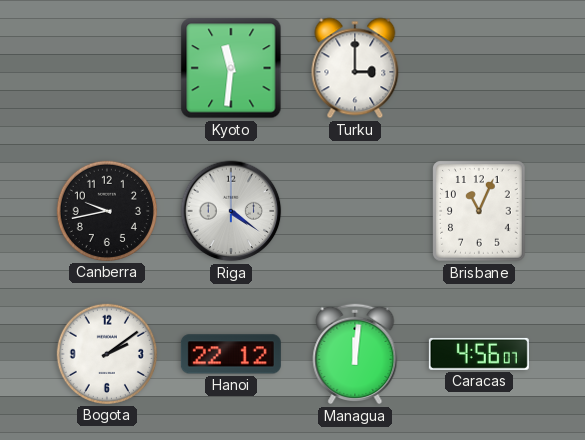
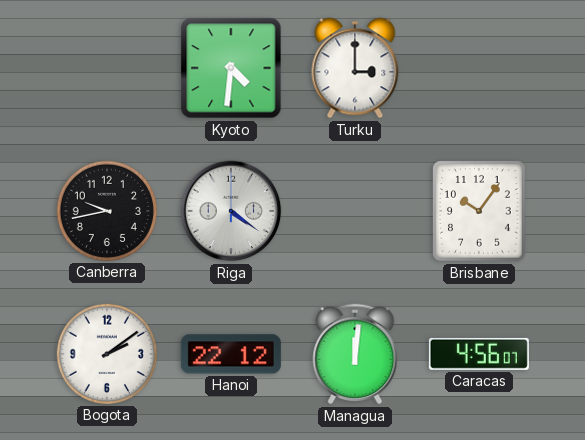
Kyoto: 11:31 -> 4:31 (231, 68)
Brisbane: 11:04 -> 10:06 (479, 211)
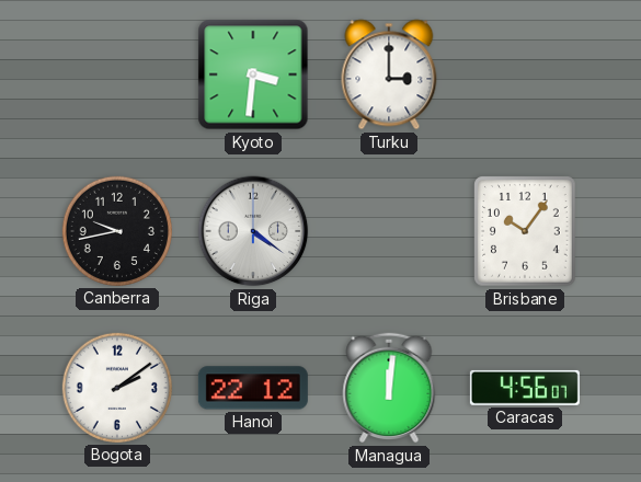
Kyoto: 4:31 -> 3:31 (253, 74)
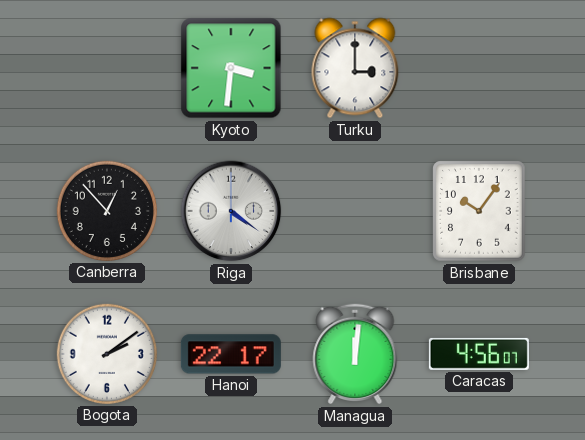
Canberra: 9:43 -> 12:53 (107, 211)
Hanoi: 22:12 -> 22:17 (231, 354)
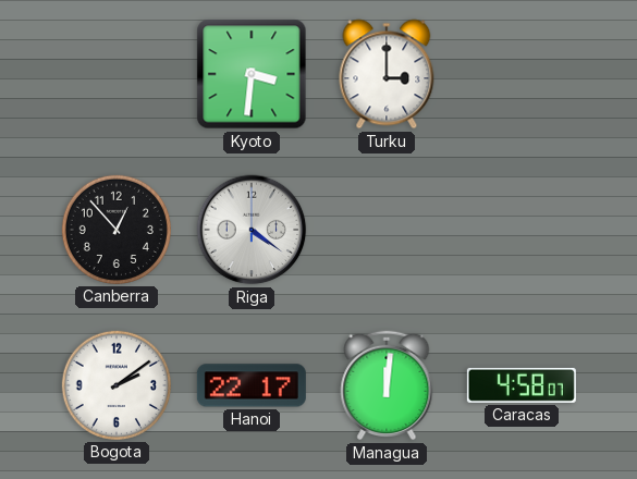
Brisbane: 10:06 -> none (479, 211)
Caracas: 4:56 -> 4:58 (522, 385)
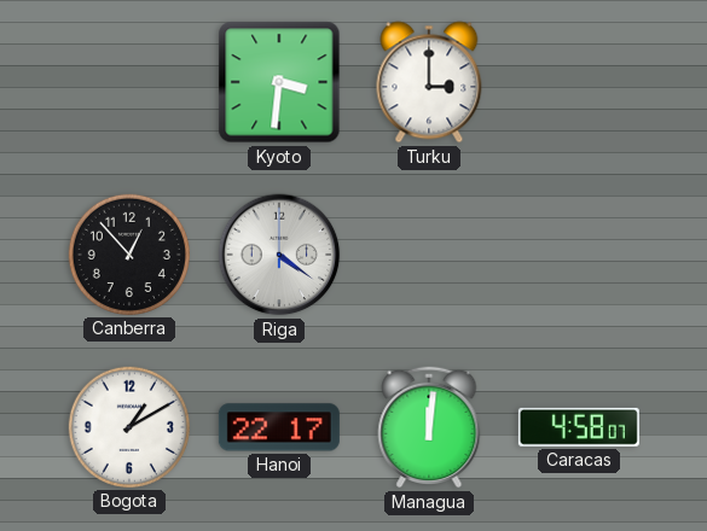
Bogota: 2:09 -> 1:10 (129, 427)
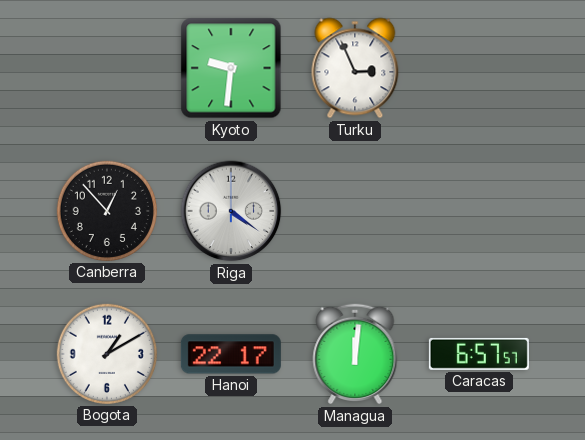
Kyoto: 3:31 -> 9:31 (231, 68)
Turku: 3:00 -> 2:56 (355, 68)
Caracas: 4:58 -> 6:57 (479, 354)
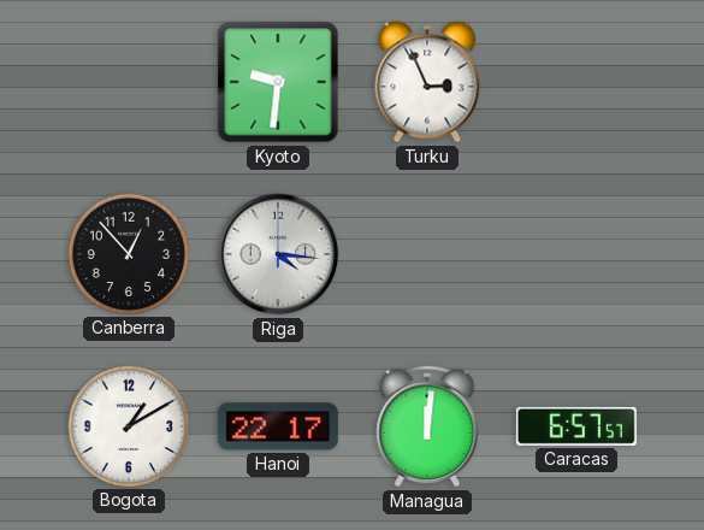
Riga: 4:21 -> 4:16 (278, 254)
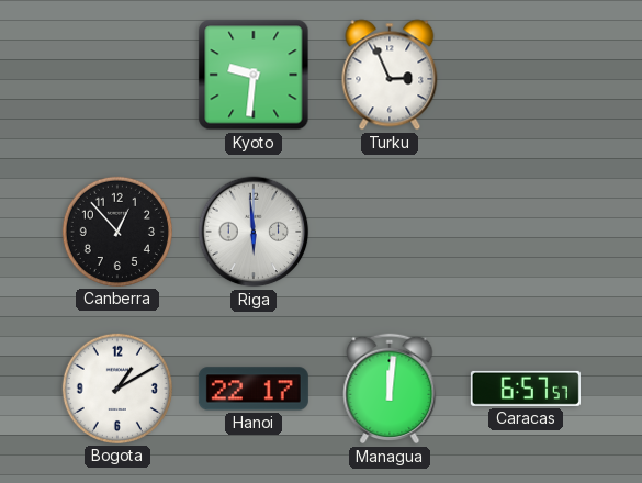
Riga: 4:16 -> 5:59 (254, 232)
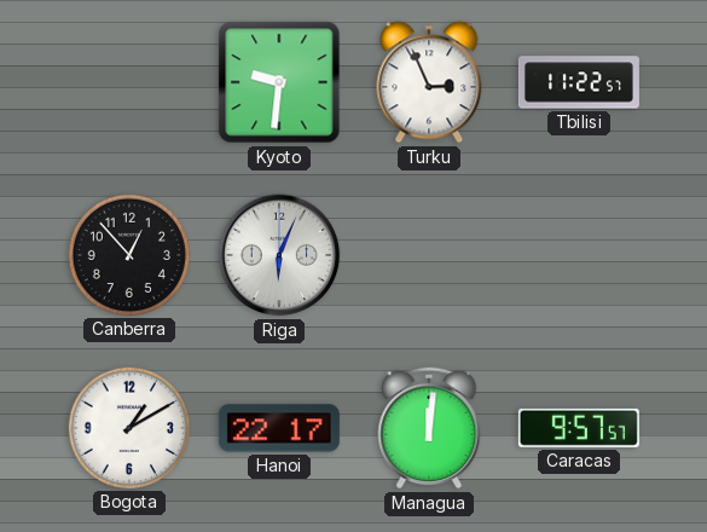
Tbilisi: none -> 11:22 (579, 82)
Riga: 5:59 -> 6:04 (279, 255)
Caracas: 6:57 -> 9:57 (579, 428)
